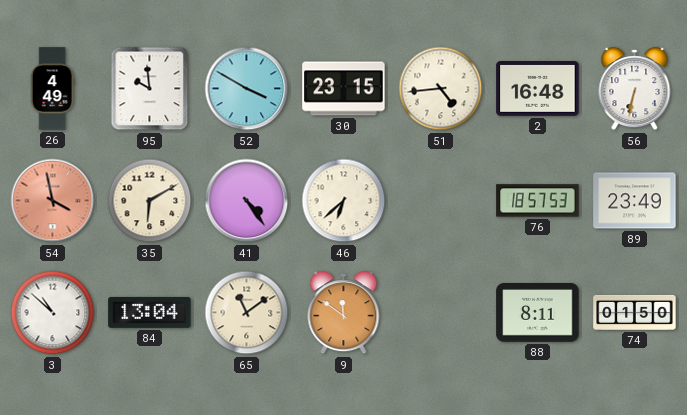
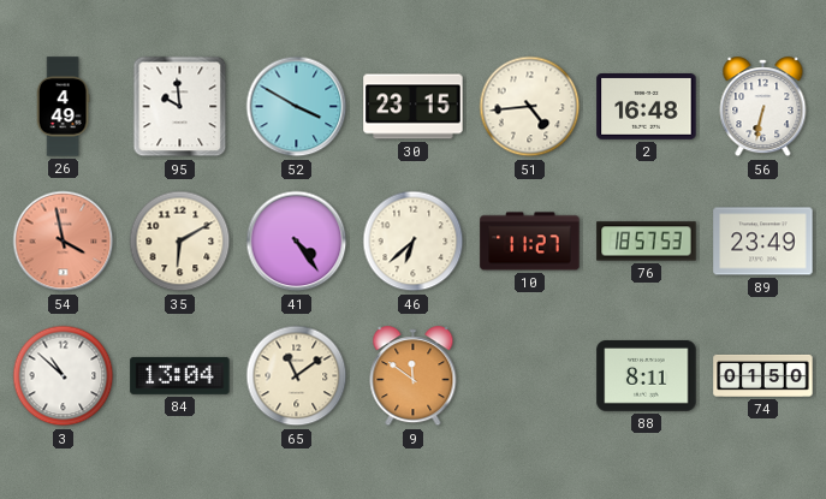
10: none -> 11:27 (530, 242)
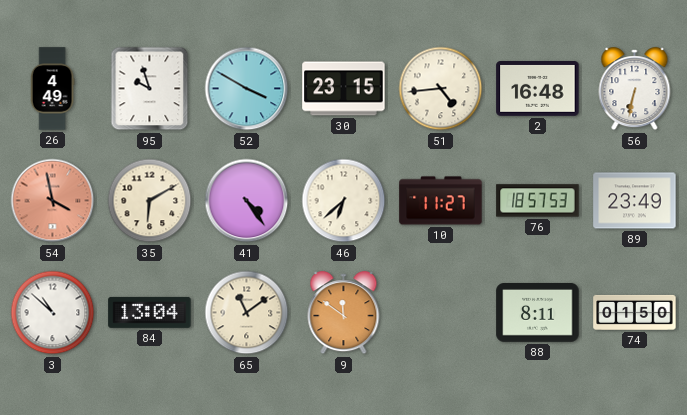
95: 9:59 -> 9:57 (150, 89)
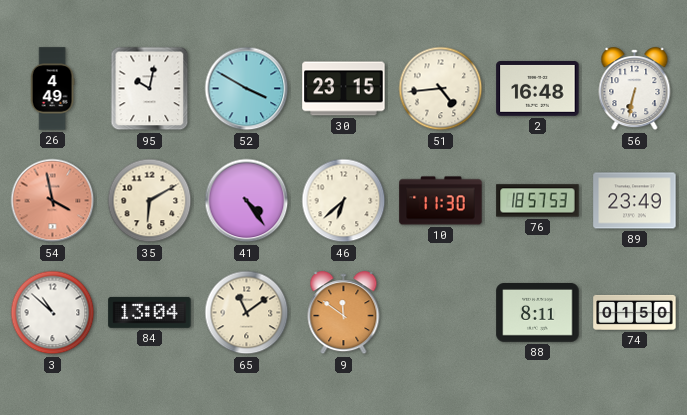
95: 9:57 -> 10:02 (150, 89)
10: 11:27 -> 11:30 (441, 201)
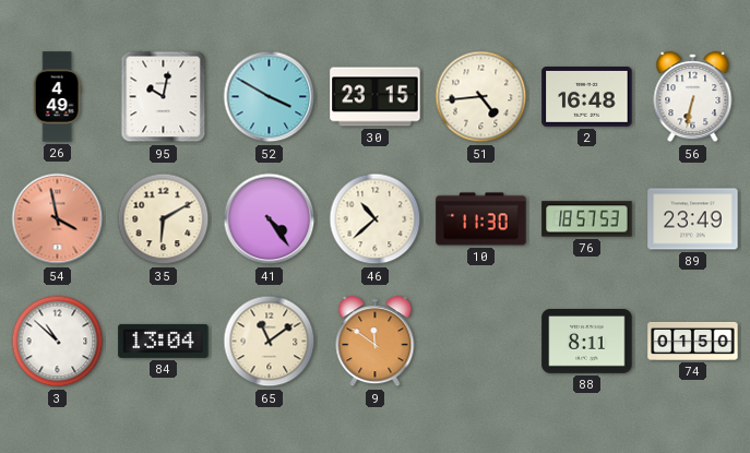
46: 6:38 -> 10:38 (376, 219)
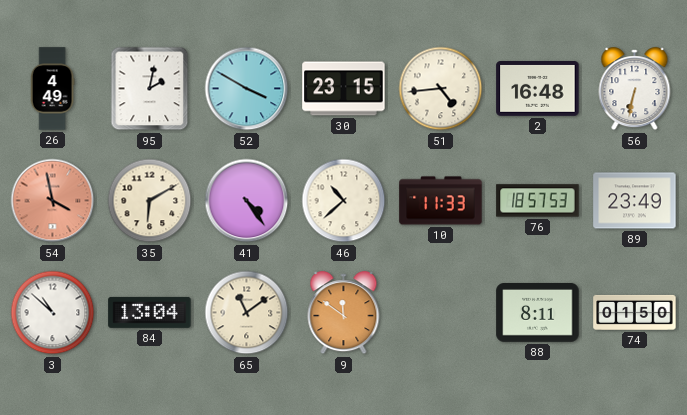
95: 10:02 -> 2:02 (150, 89)
10: 11:30 -> 11:33 (441, 201)
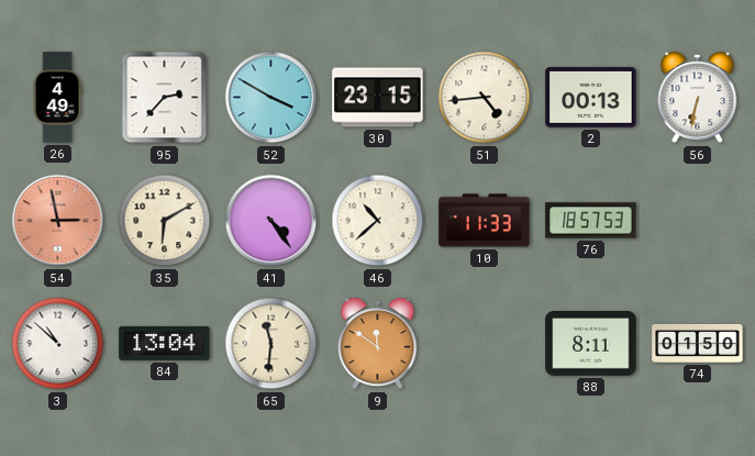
95: 2:02 -> 2:37 (165, 98)
2: 16:48 -> 00:13 (591, 98)
54: 3:58 -> 2:58 (58, 221)
89: 23:49 -> none (635, 201)
65: 11:09 -> 11:31 (271, 344)
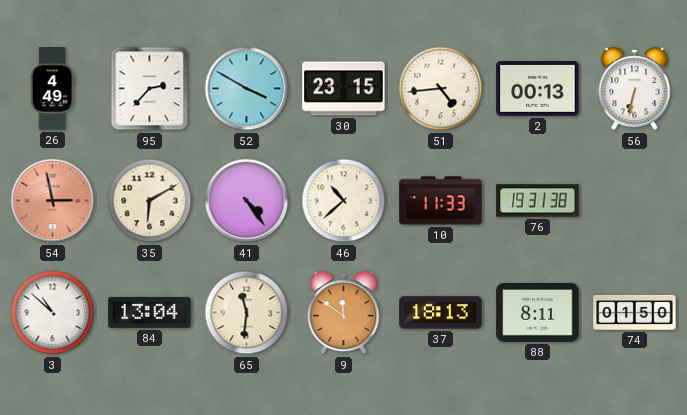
76: 18:57 -> 19:31 (538, 201)
37: none -> 18:13 (441, 313)
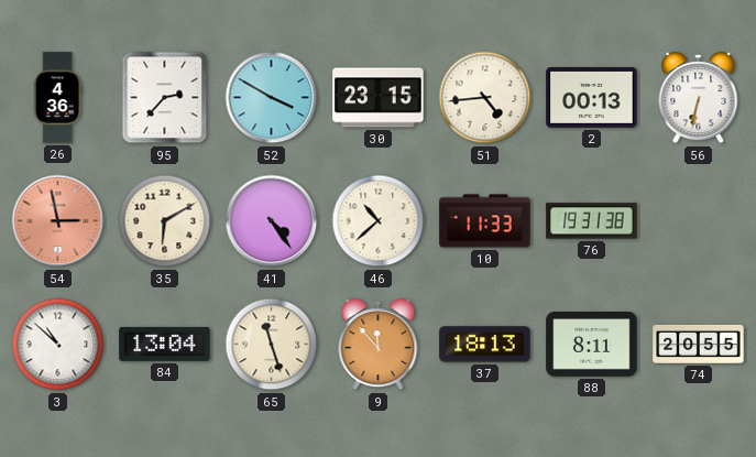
26: 4:49 -> 4:36 (57, 98)
65: 11:31 -> 11:27 (272, 345)
9: 11:51 -> 11:53 (379, 345)
74: 01:50 -> 20:55 (699, 344)
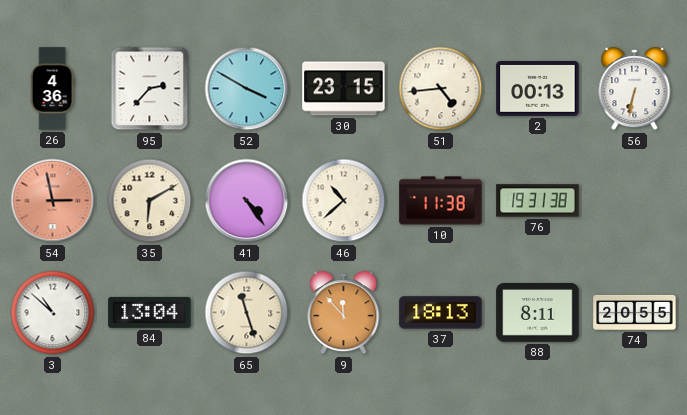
10: 11:33 -> 11:38 (441, 201)
